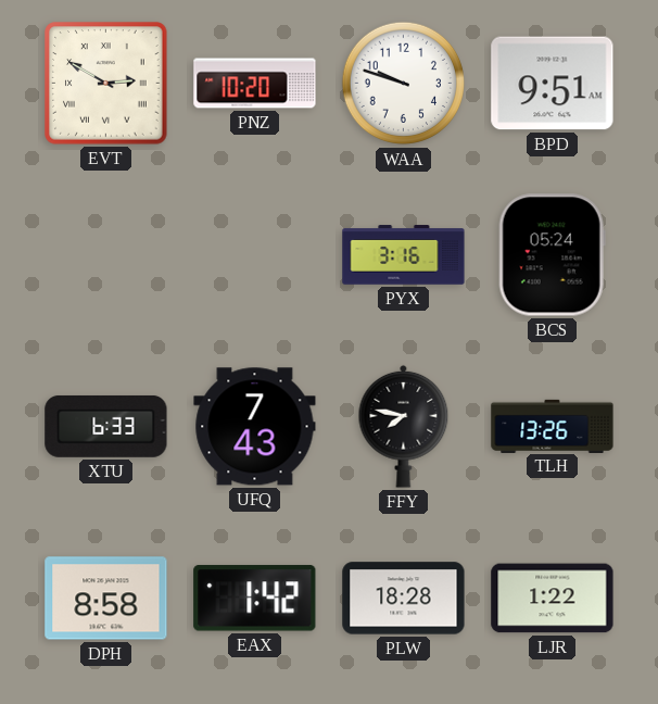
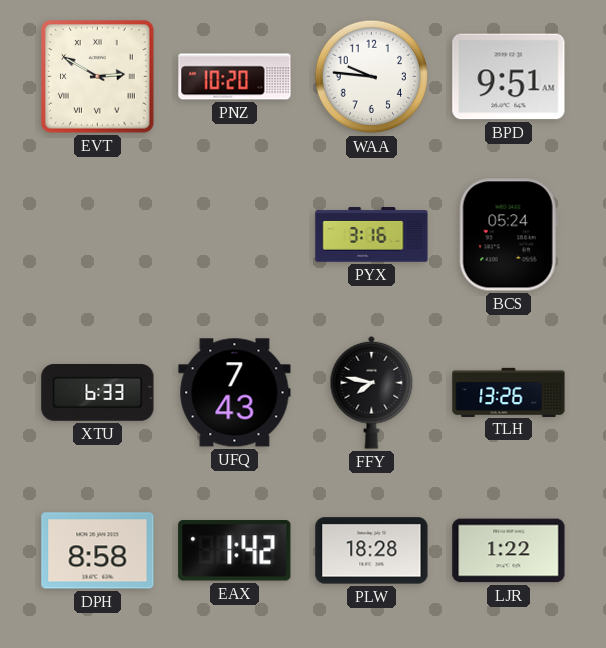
WAA: 9:48 -> 9:46 (372, 77)
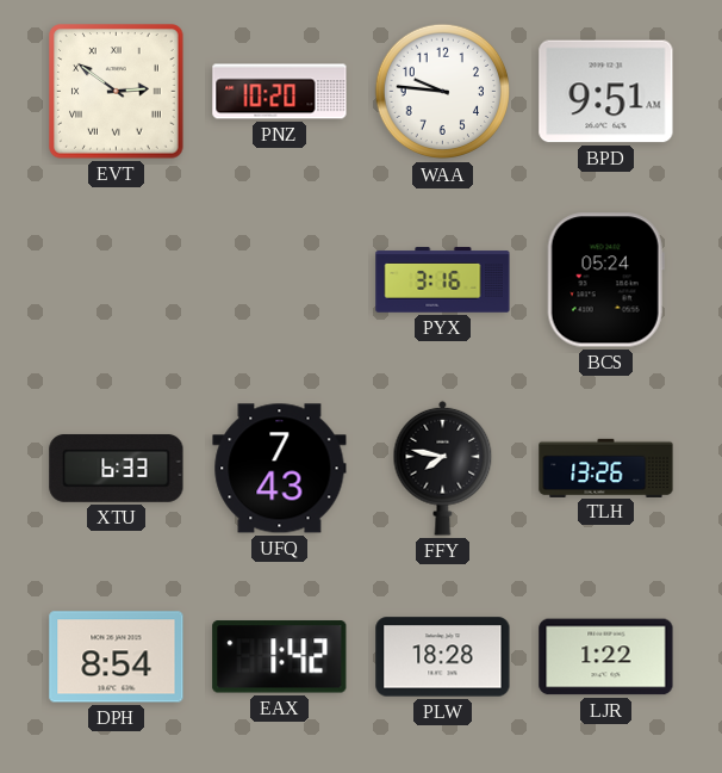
EVT: 2:50 -> 2:51 (117, 92)
DPH: 8:58 -> 8:54 (117, 657)
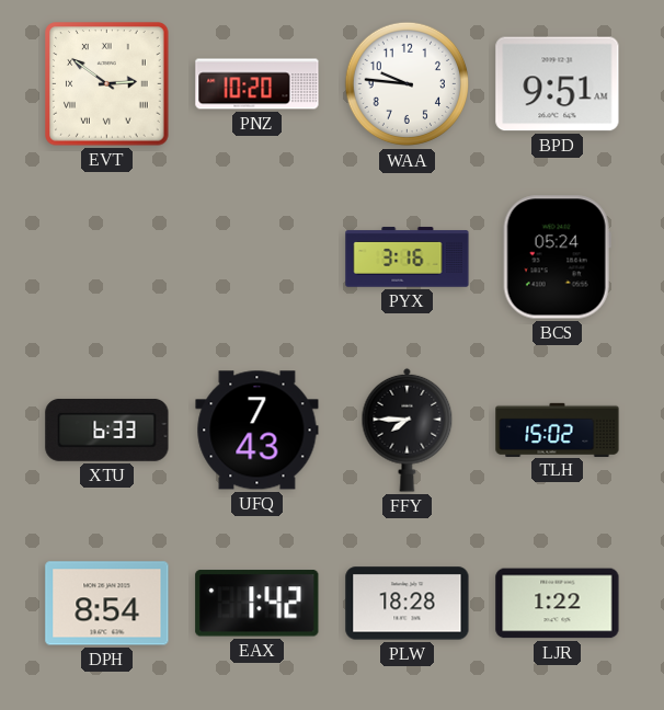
FFY: 7:47 -> 7:45 (408, 430)
TLH: 13:26 -> 15:02 (558, 430)
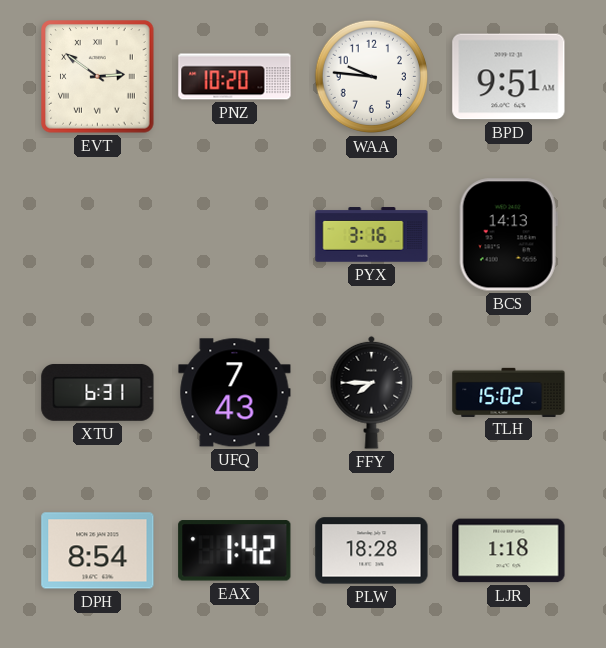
BCS: 05:24 -> 14:13 (508, 235)
XTU: 6:33 -> 6:31 (98, 392)
LJR: 1:22 -> 1:18 (509, 551)
